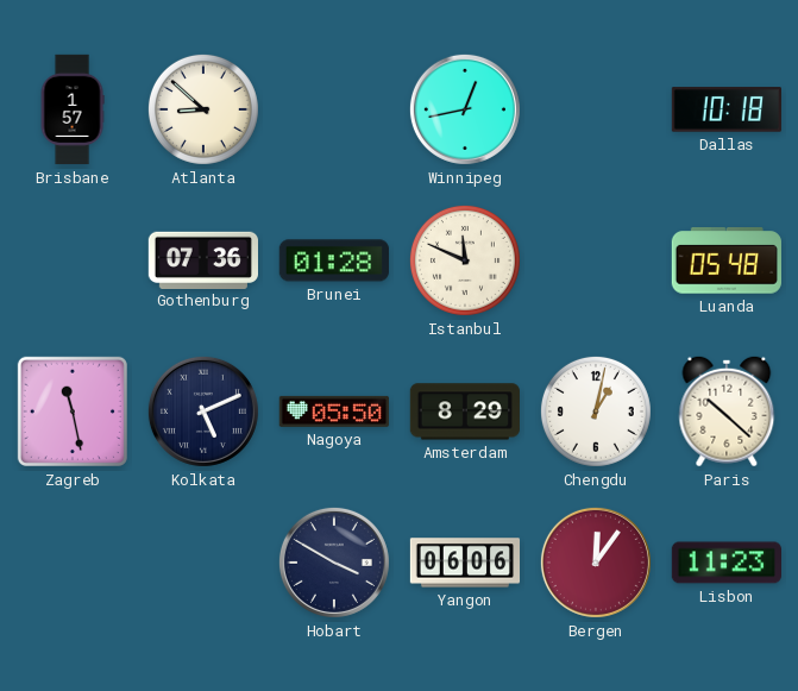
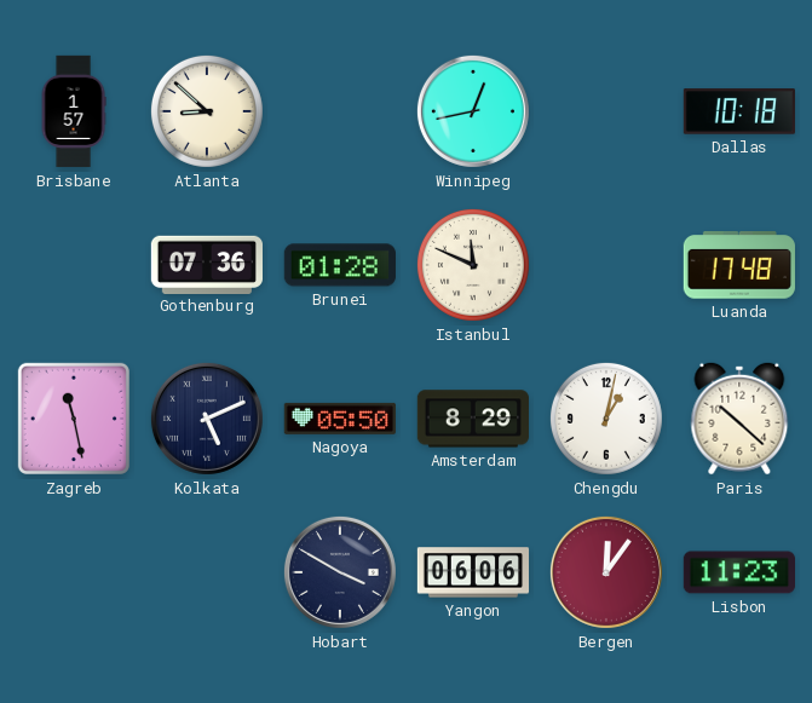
Luanda: 05:48 -> 17:48 (739, 265)
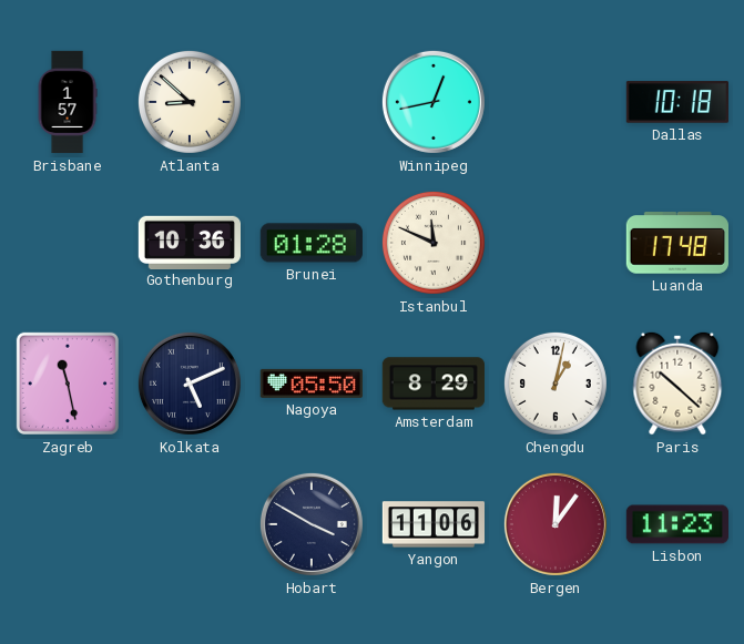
Gothenburg: 07:36 -> 10:36 (188, 242)
Yangon: 06:06 -> 11:06 (434, 524)
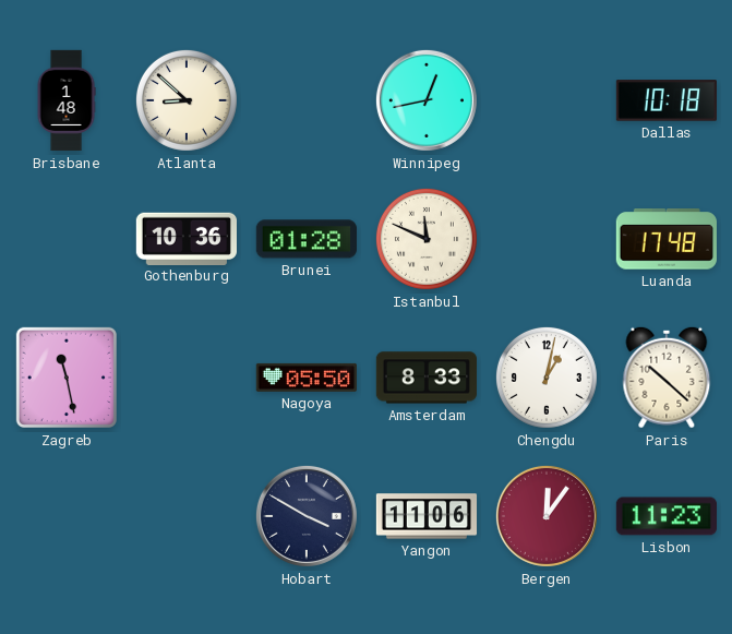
Brisbane: 1:57 -> 1:48 (67, 100)
Kolkata: 5:11 -> none (190, 384)
Amsterdam: 8:29 -> 8:33 (425, 378)
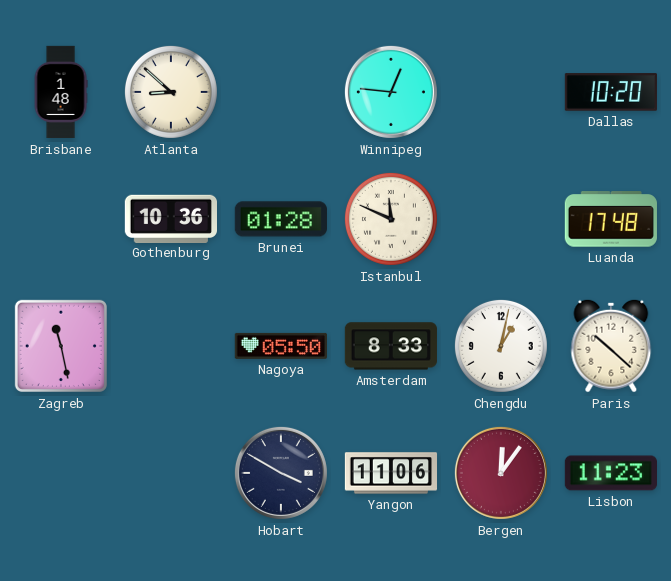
Winnipeg: 12:43 -> 12:46 (391, 92)
Dallas: 10:18 -> 10:20 (611, 92)
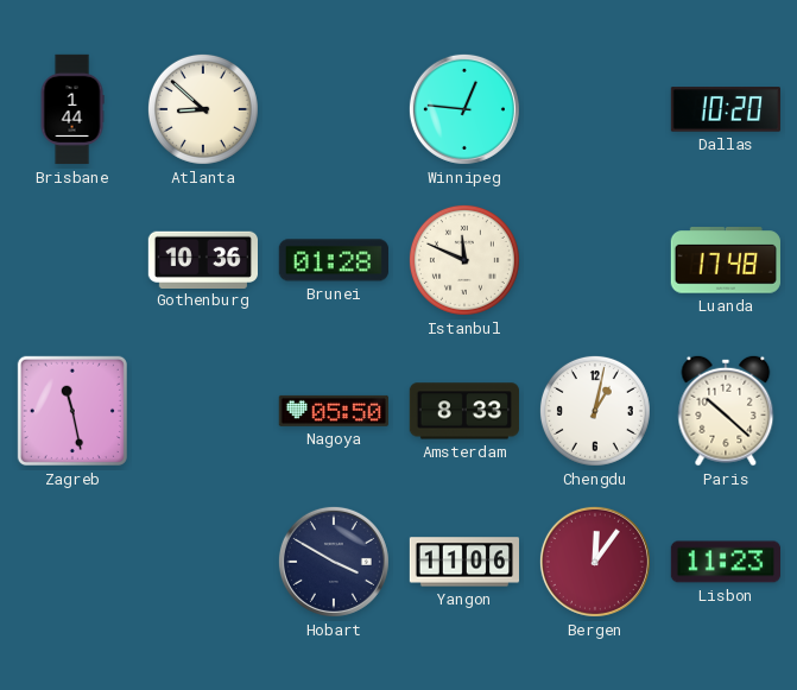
Brisbane: 1:48 -> 1:44 (72, 109)
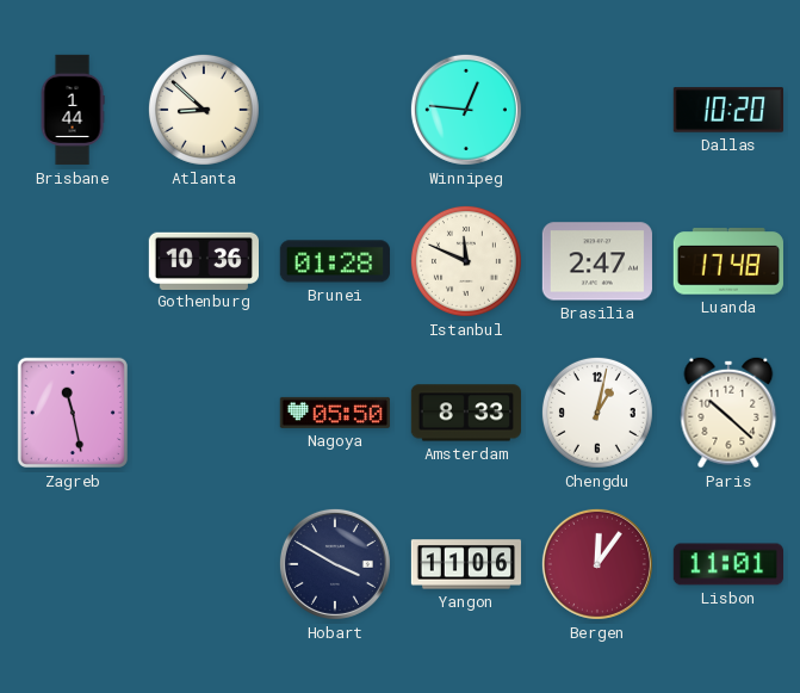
Brasilia: none -> 2:47 (597, 261)
Lisbon: 11:23 -> 11:01 (727, 564)
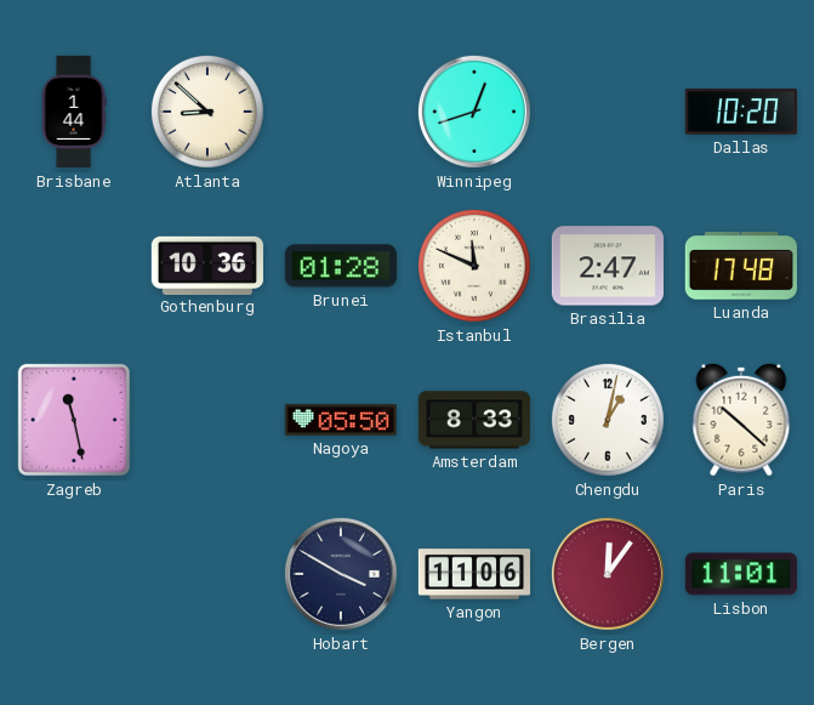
Winnipeg: 12:46 -> 12:42 (474, 112)
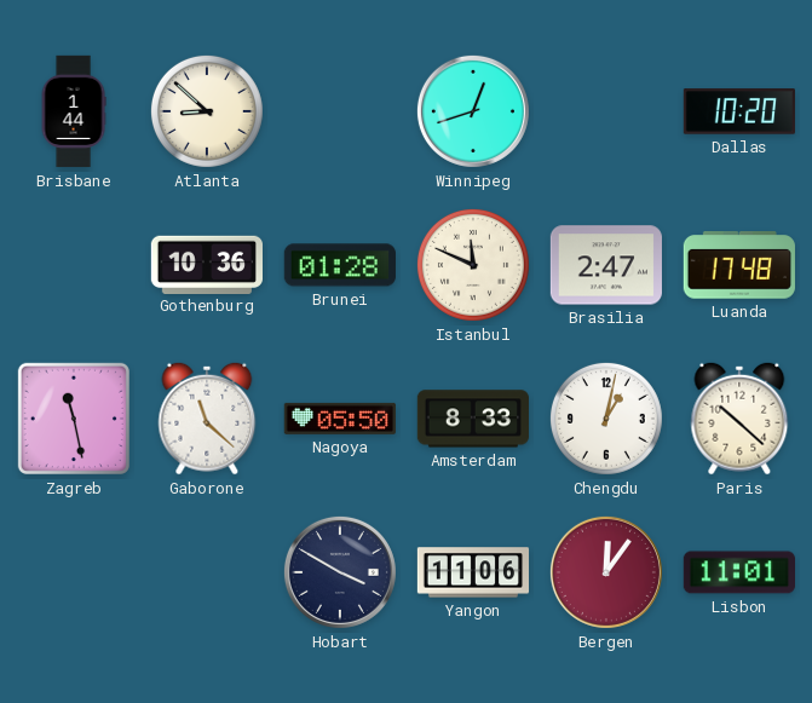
Gaborone: none -> 11:22 (207, 419)
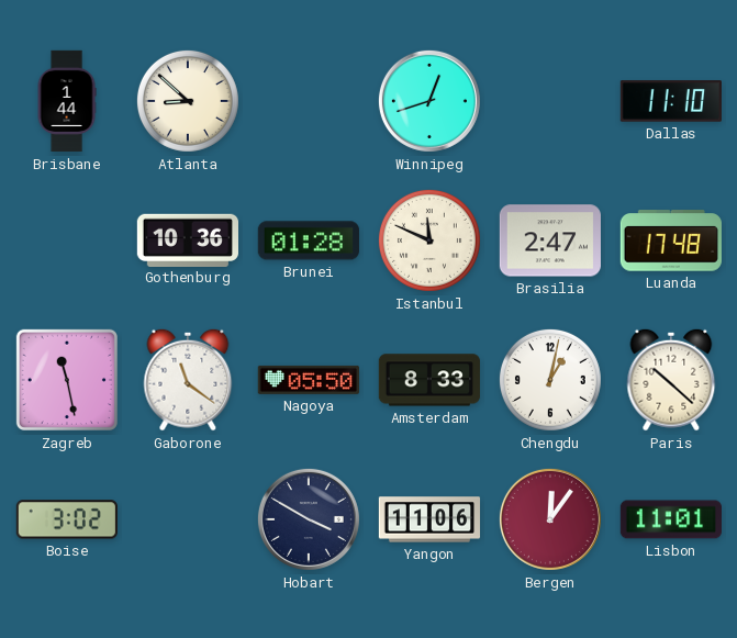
Dallas: 10:20 -> 11:10 (671, 101)
Gaborone: 11:22 -> 11:21 (188, 380)
Boise: none -> 3:02 (67, 519)
